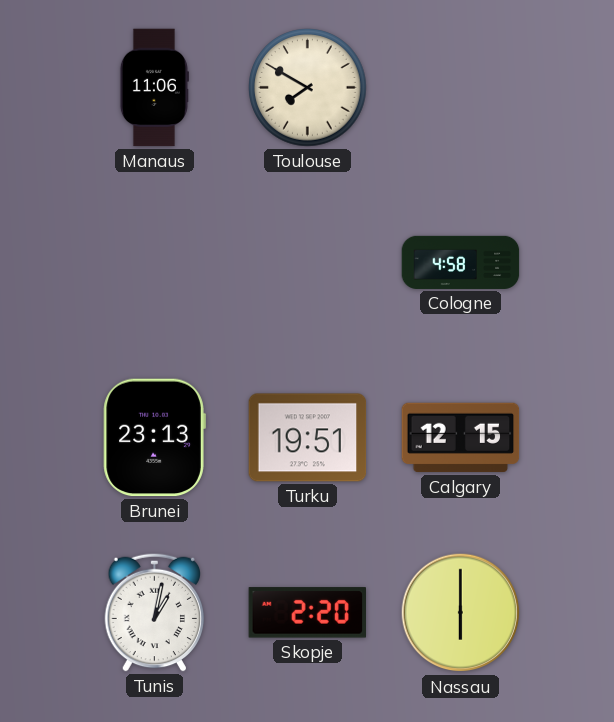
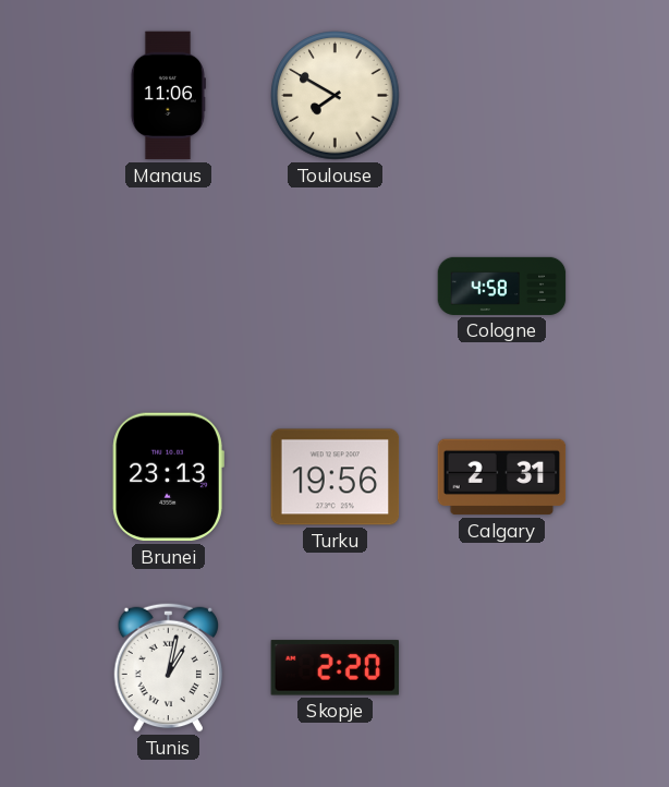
Turku: 19:51 -> 19:56 (336, 477)
Calgary: 12:15 -> 2:31 (502, 477)
Nassau: 6:00 -> none (461, 613)
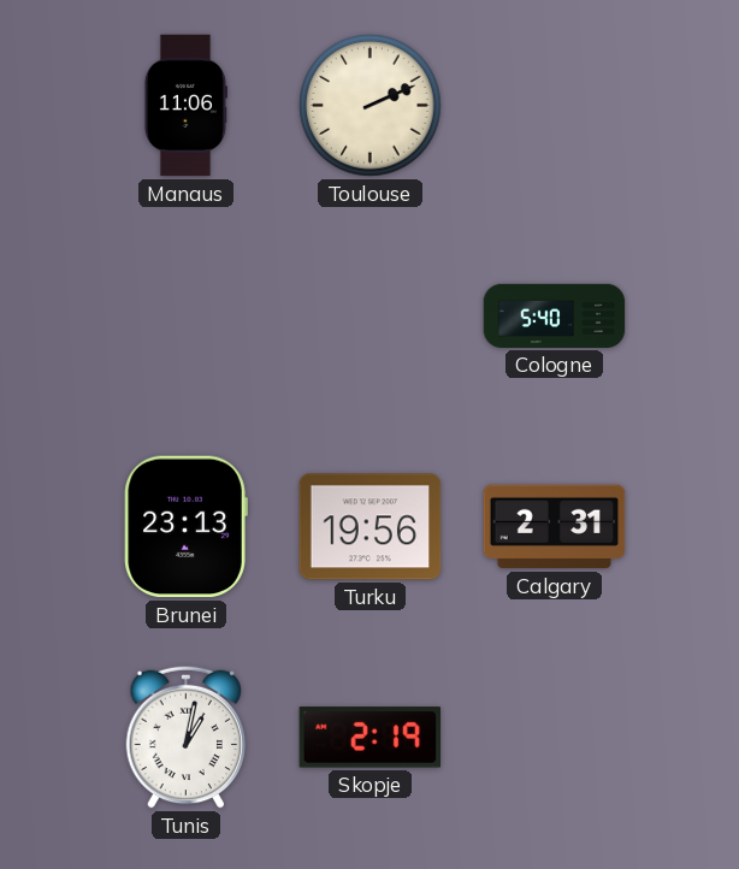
Toulouse: 7:50 -> 2:11 (371, 106)
Cologne: 4:58 -> 5:40 (555, 315)
Skopje: 2:20 -> 2:19 (371, 738)
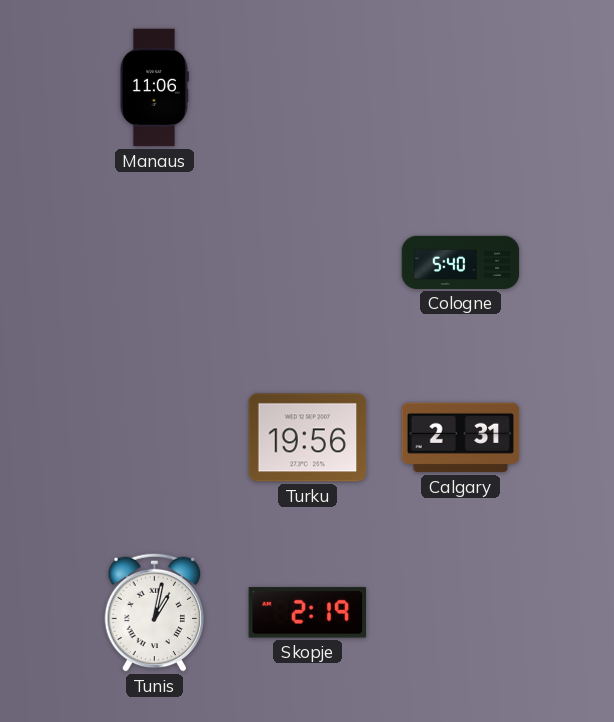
Toulouse: 2:11 -> none (371, 106)
Brunei: 23:13 -> none (185, 527)
